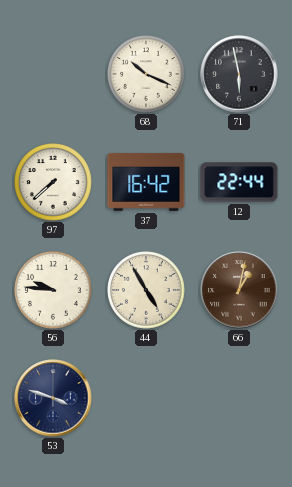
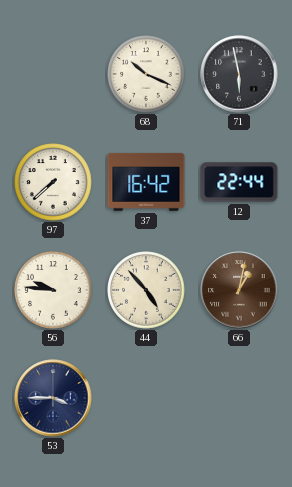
44: 4:55 -> 4:53 (146, 290)
53: 3:48 -> 3:45 (53, 398)
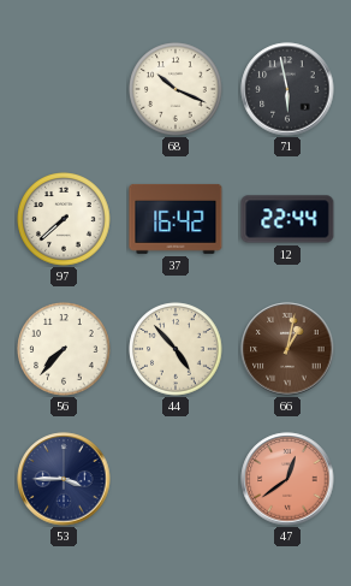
56: 9:46 -> 7:37 (64, 349)
47: none -> 12:39 (287, 479)
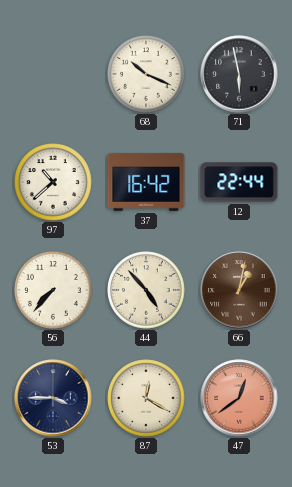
97: 7:38 -> 10:38 (53, 182)
87: none -> 12:20 (146, 398)
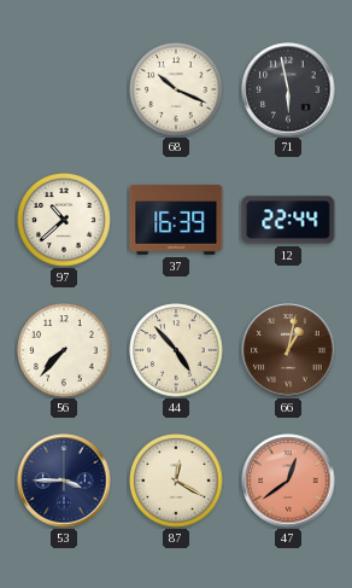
37: 16:42 -> 16:39 (176, 220)
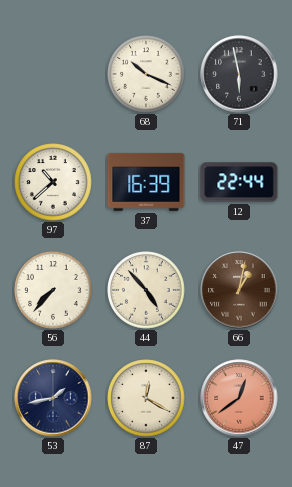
53: 3:45 -> 1:43 (53, 398)
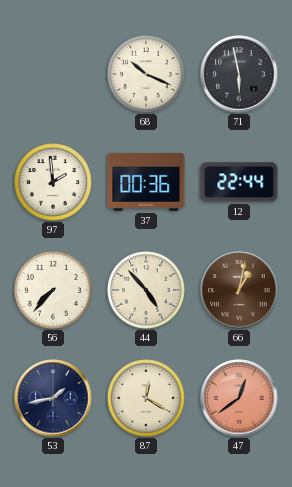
97: 10:38 -> 1:59 (53, 182)
37: 16:39 -> 00:36 (146, 182)
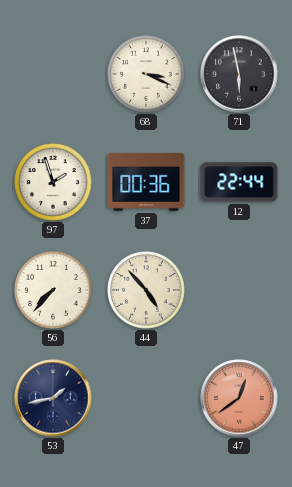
68: 10:19 -> 3:19 (146, 74)
97: 1:59 -> 1:57 (53, 182)
66: 1:02 -> none (239, 290)
87: 12:20 -> none (146, 398)
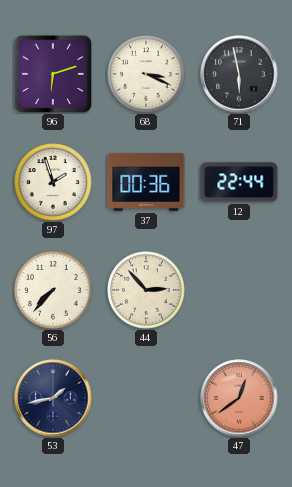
96: none -> 6:12 (52, 73)
44: 4:53 -> 2:53 (146, 290)
